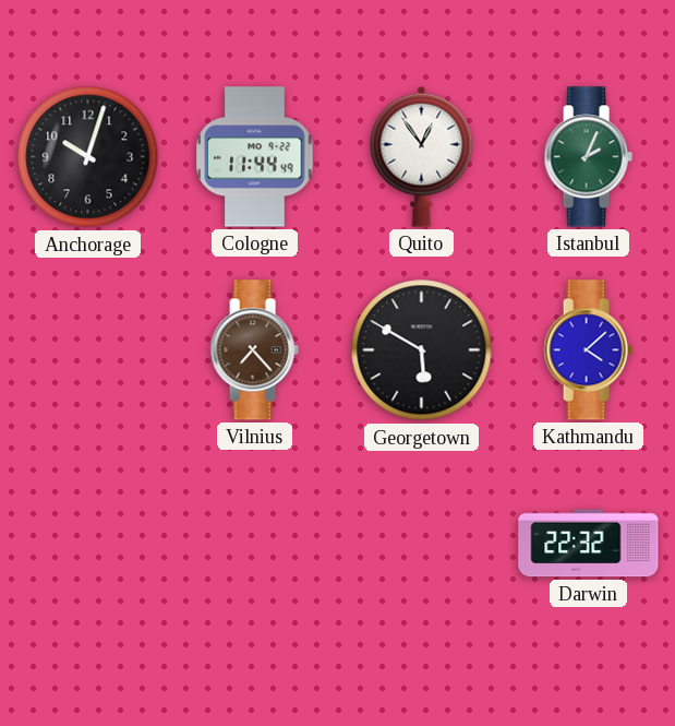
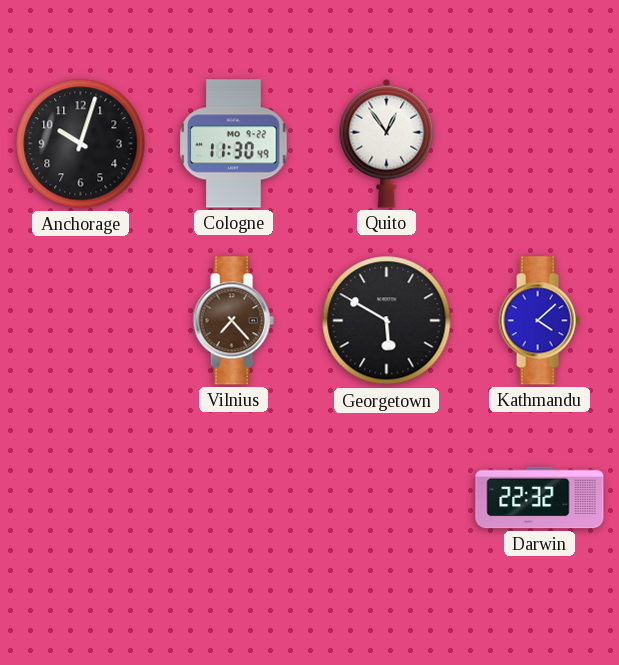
Cologne: 11:44 -> 11:30 (234, 144)
Istanbul: 2:04 -> none (588, 157)
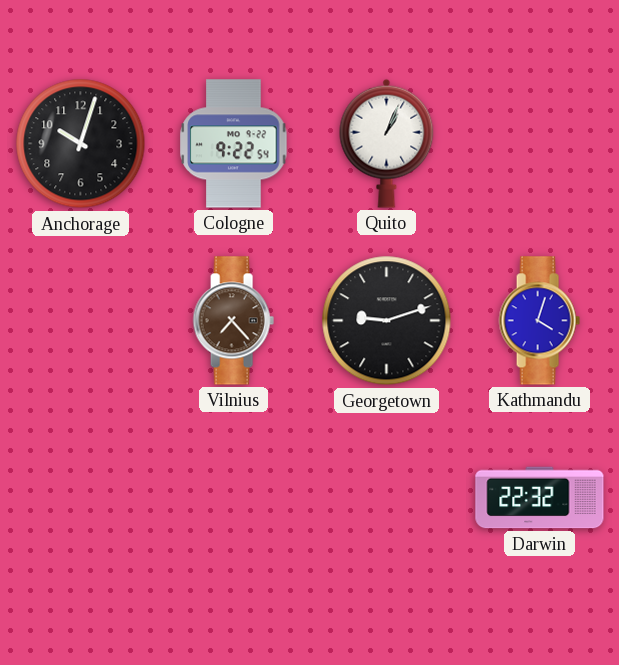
Cologne: 11:30 -> 9:22 (234, 144)
Quito: 12:54 -> 1:04 (387, 143)
Georgetown: 5:50 -> 9:12 (387, 321)
Kathmandu: 4:08 -> 4:03 (539, 321)
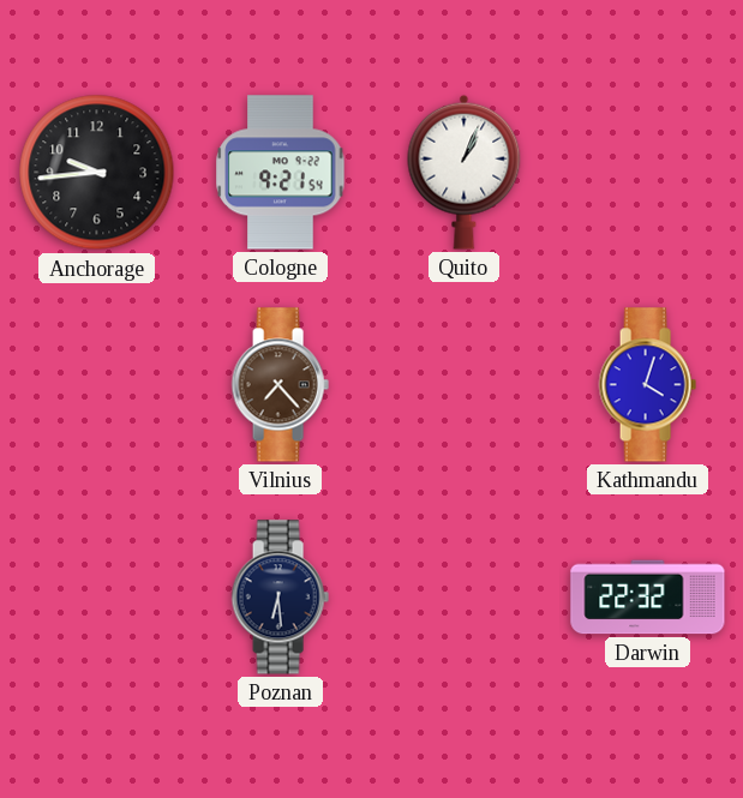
Anchorage: 10:03 -> 9:44 (97, 173)
Cologne: 9:22 -> 9:21 (281, 173)
Georgetown: 9:12 -> none (387, 321)
Poznan: none -> 6:29 (280, 598)
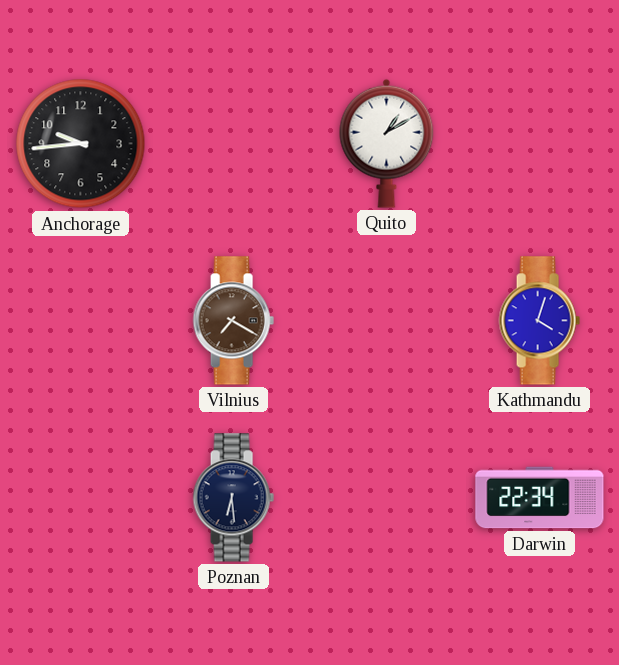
Cologne: 9:21 -> none (281, 173)
Quito: 1:04 -> 1:10 (387, 143)
Vilnius: 7:23 -> 7:20 (233, 321)
Darwin: 22:32 -> 22:34 (540, 498)
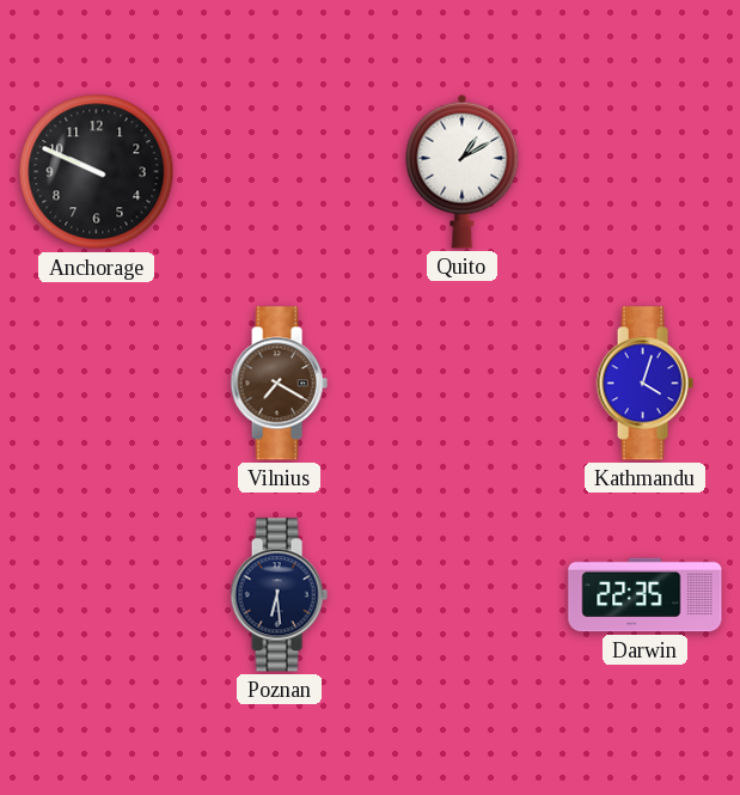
Anchorage: 9:44 -> 9:49 (97, 172)
Darwin: 22:34 -> 22:35 (646, 595)
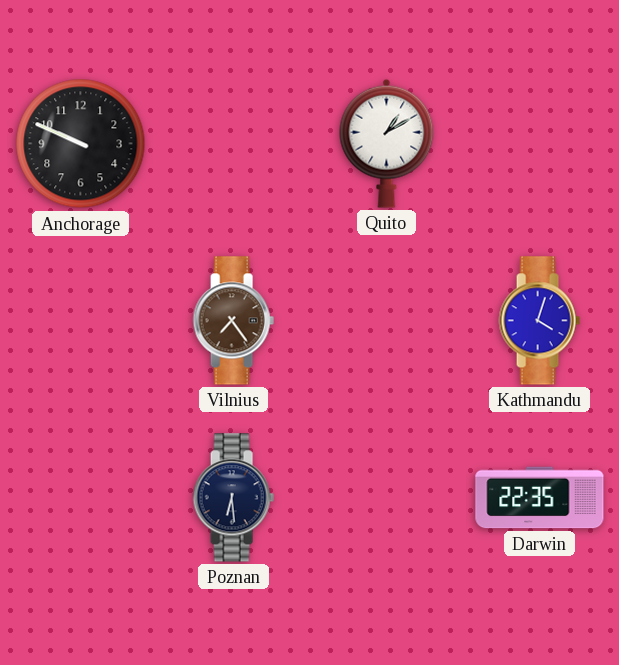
Vilnius: 7:20 -> 7:24 (233, 321)
